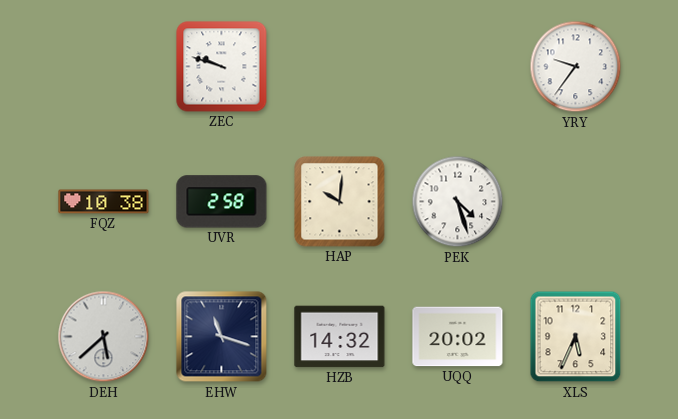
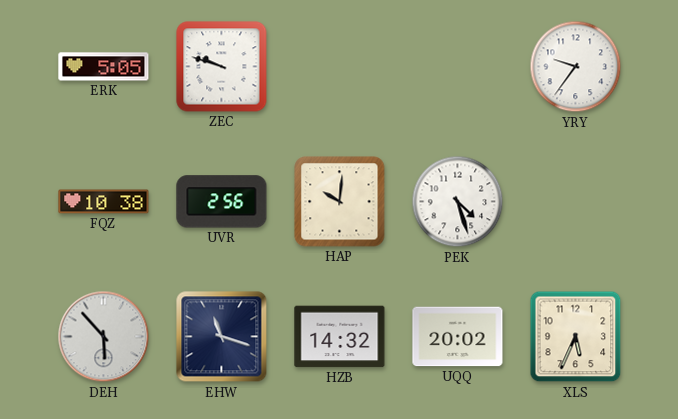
ERK: none -> 5:05 (104, 67)
UVR: 2:58 -> 2:56 (222, 202)
DEH: 5:38 -> 5:53 (104, 337)
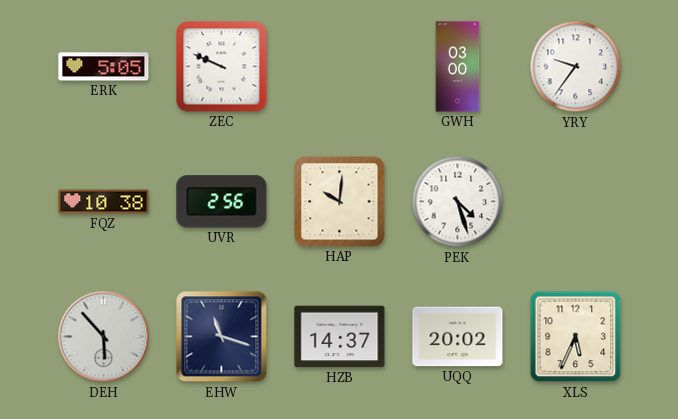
ZEC: 9:48 -> 9:49 (222, 67)
GWH: none -> 03:00 (458, 67)
HZB: 14:32 -> 14:37 (340, 337)
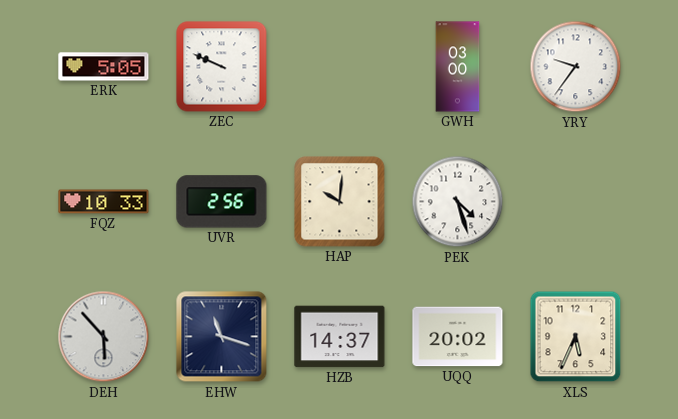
FQZ: 10:38 -> 10:33 (104, 202)
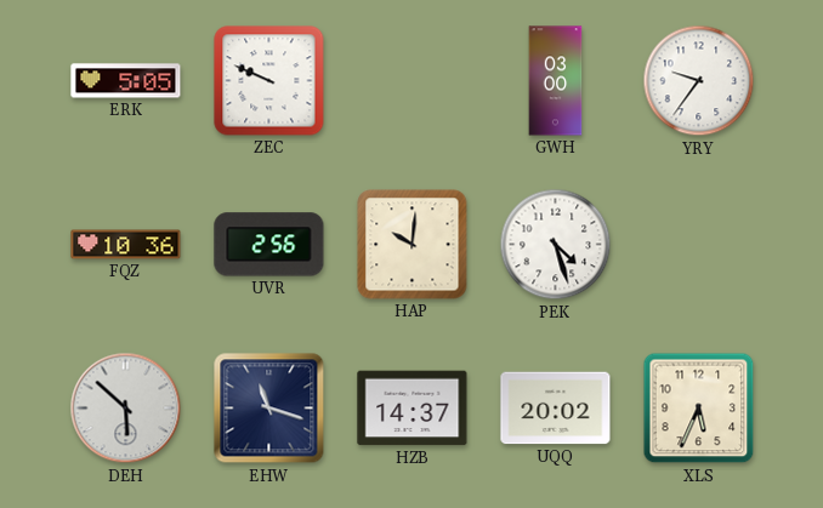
FQZ: 10:33 -> 10:36 (126, 245)
DEH: 5:53 -> 5:52 (126, 409)
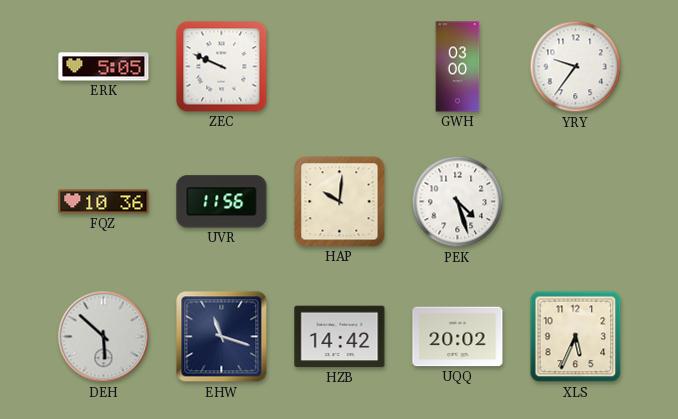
UVR: 2:56 -> 11:56 (222, 202)
HZB: 14:37 -> 14:42 (340, 337)
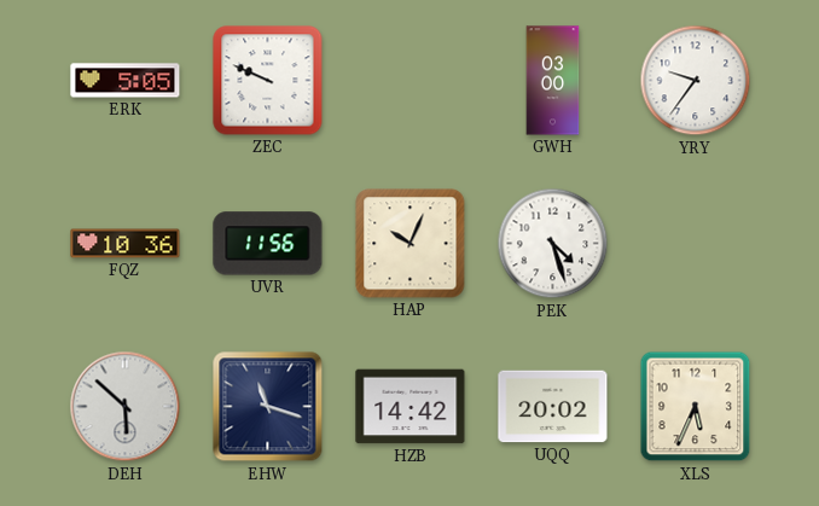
HAP: 10:01 -> 10:04 (411, 244)
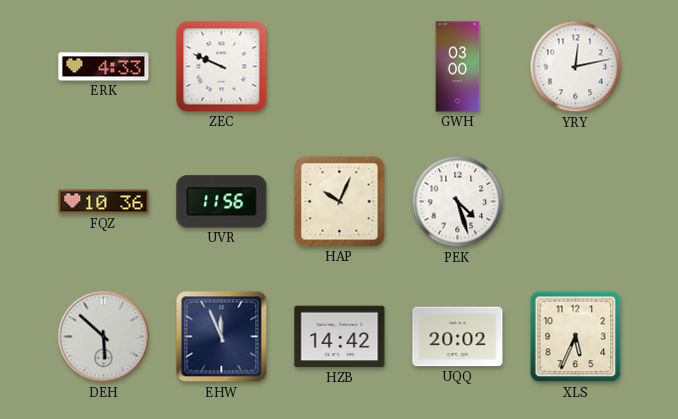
ERK: 5:05 -> 4:33 (104, 67)
YRY: 9:36 -> 12:13 (576, 67)
EHW: 11:18 -> 11:56 (222, 337)
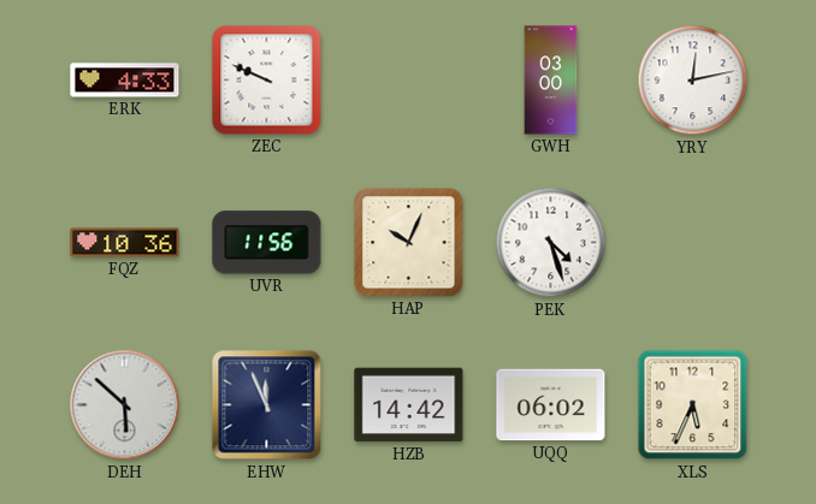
UQQ: 20:02 -> 06:02 (551, 405)
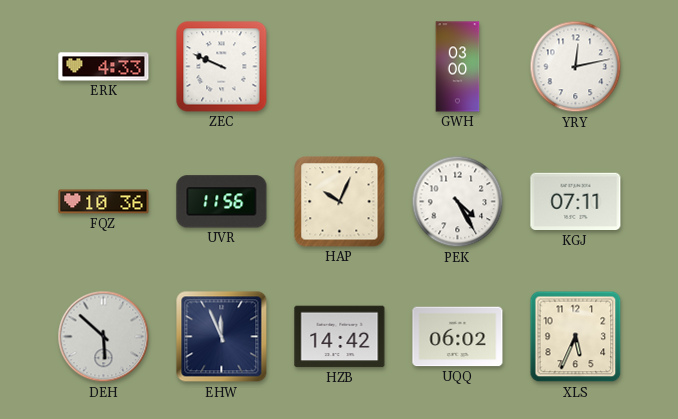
PEK: 4:27 -> 4:25 (458, 202)
KGJ: none -> 07:11 (576, 202)
